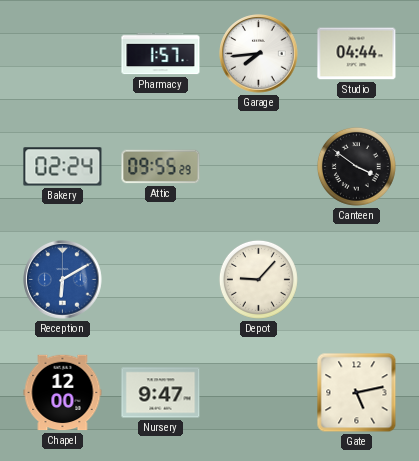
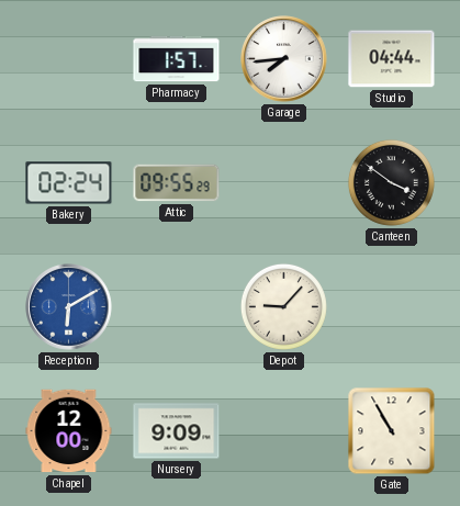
Nursery: 9:47 -> 9:09 (177, 431)
Gate: 5:13 -> 10:55 (392, 431)
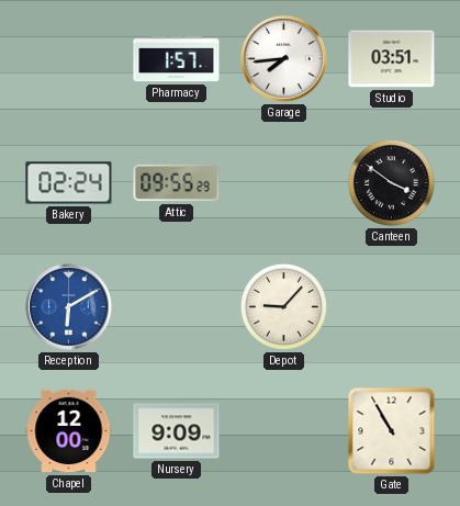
Studio: 04:44 -> 03:51 (392, 59)
